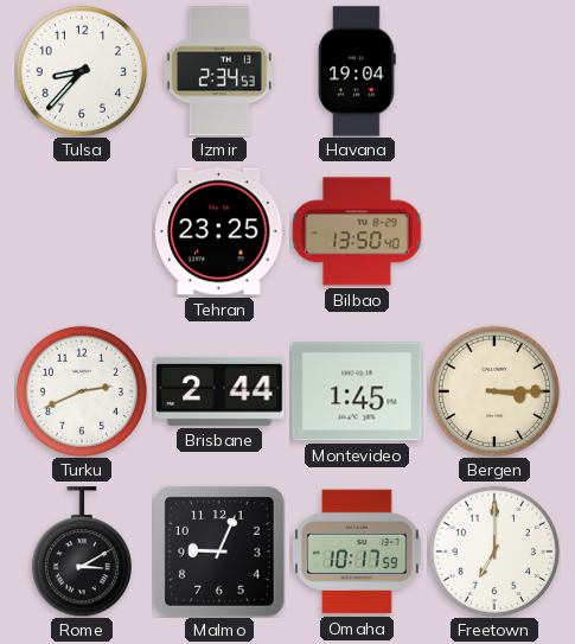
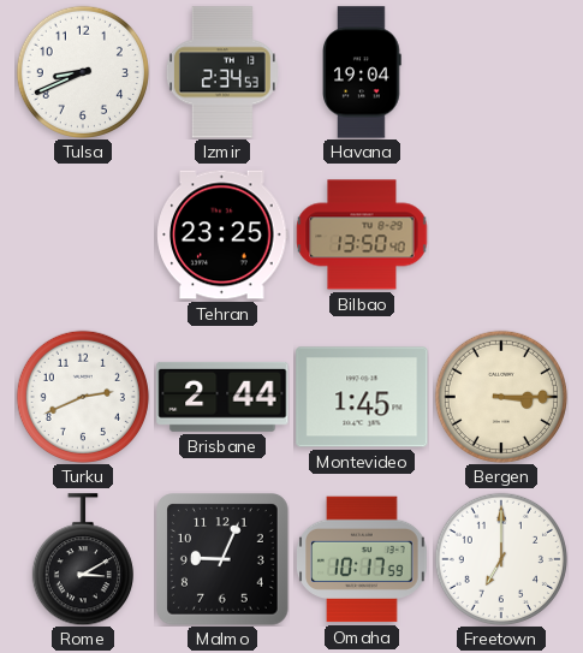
Tulsa: 8:37 -> 8:41 (83, 72)
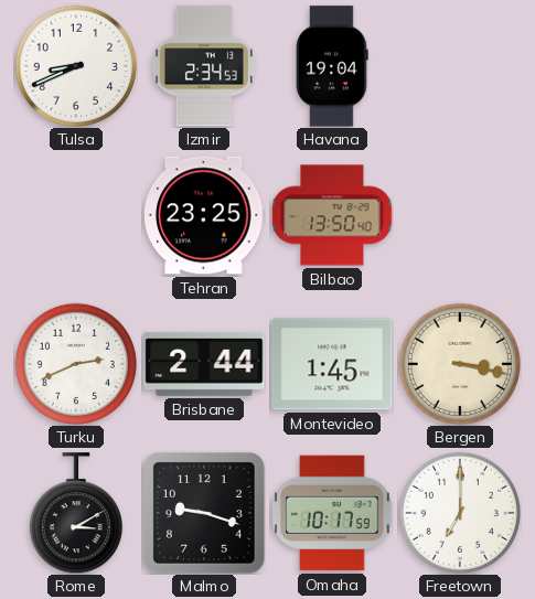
Bergen: 3:15 -> 3:17 (460, 364)
Malmo: 9:04 -> 9:18 (205, 514)
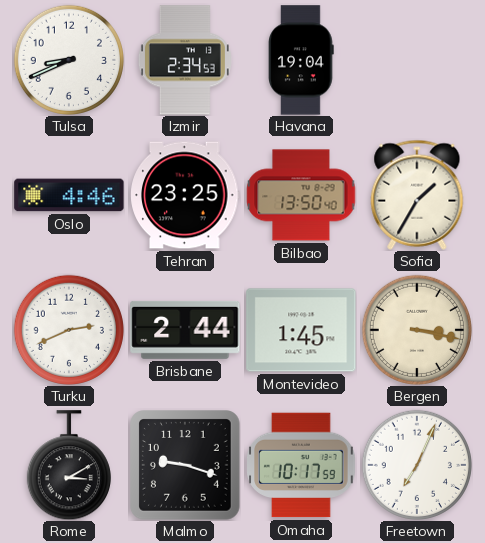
Oslo: none -> 4:46 (69, 195)
Sofia: none -> 1:35 (417, 195)
Freetown: 7:00 -> 7:04 (417, 465)
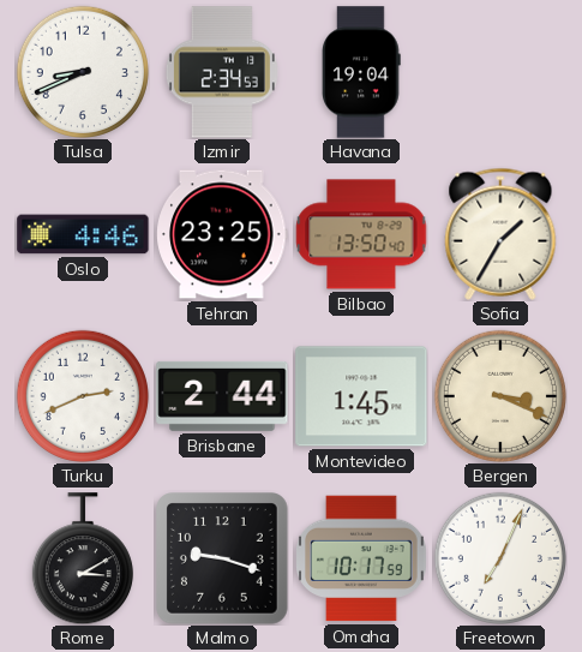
Bergen: 3:17 -> 3:19 (500, 396)
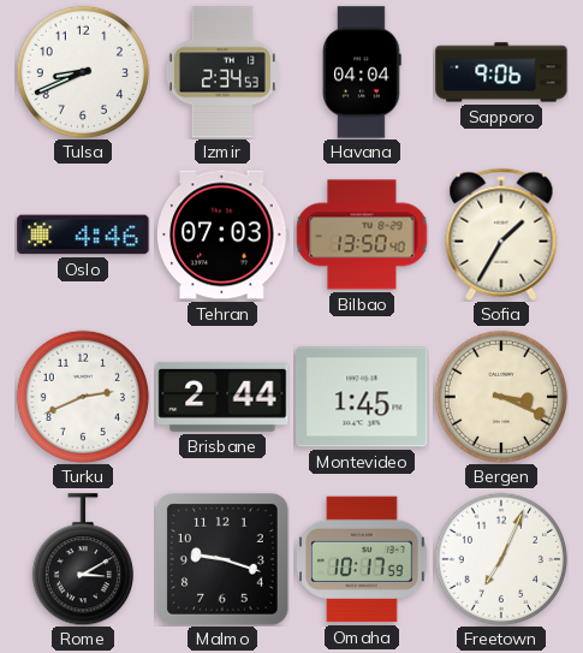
Havana: 19:04 -> 04:04 (362, 72)
Sapporo: none -> 9:06 (501, 72)
Tehran: 23:25 -> 07:03 (222, 235)
